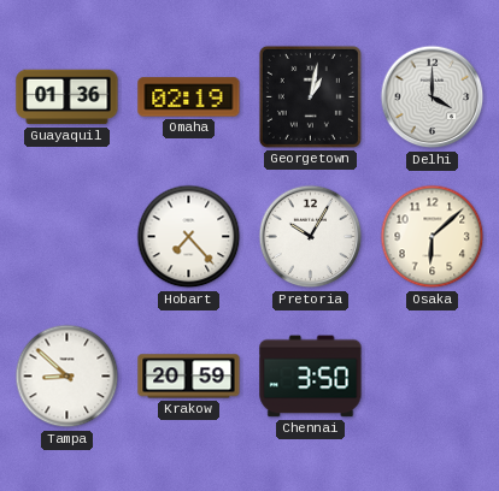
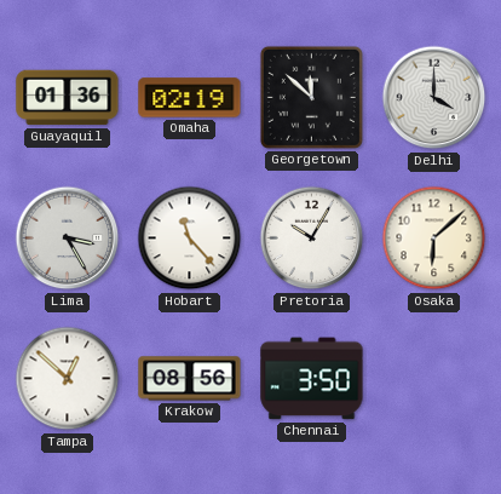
Georgetown: 1:02 -> 11:52 (311, 97)
Lima: none -> 3:25 (68, 239)
Hobart: 7:23 -> 11:23 (190, 239)
Tampa: 8:52 -> 12:52 (68, 379)
Krakow: 20:59 -> 08:56 (190, 379)
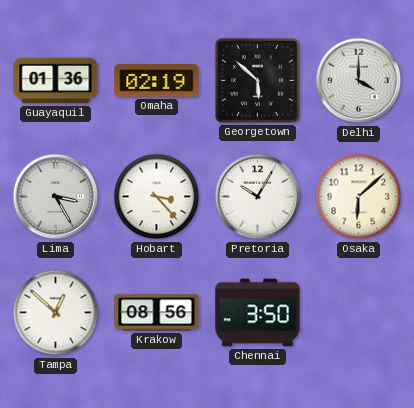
Georgetown: 11:52 -> 5:52 (257, 80)
Hobart: 11:23 -> 3:23 (157, 197)
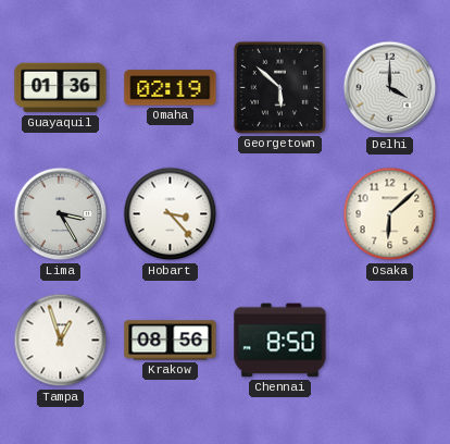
Pretoria: 10:05 -> none (258, 197)
Tampa: 12:52 -> 12:57 (61, 341)
Chennai: 3:50 -> 8:50 (280, 341)
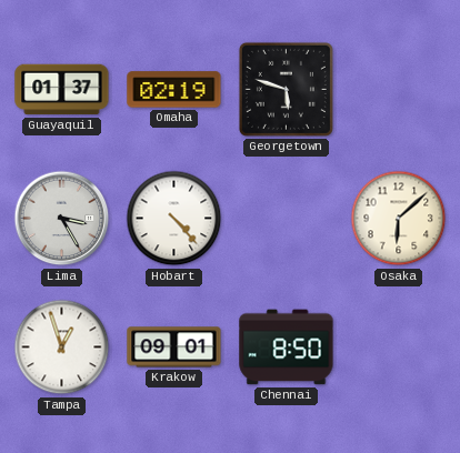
Guayaquil: 01:36 -> 01:37 (62, 90)
Georgetown: 5:52 -> 5:48 (286, 89)
Delhi: 4:00 -> none (390, 88)
Hobart: 3:23 -> 4:23 (174, 219)
Krakow: 08:56 -> 09:01 (174, 348)
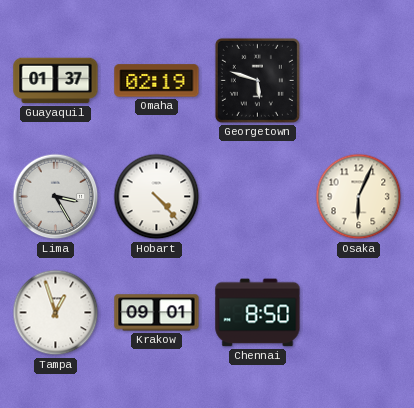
Osaka: 6:08 -> 6:04 (359, 197)
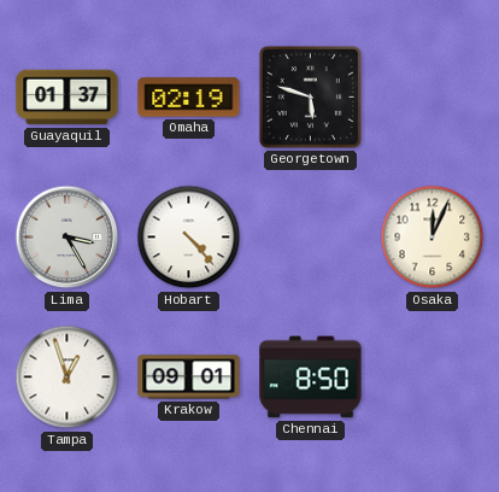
Osaka: 6:04 -> 12:04 (433, 238)
